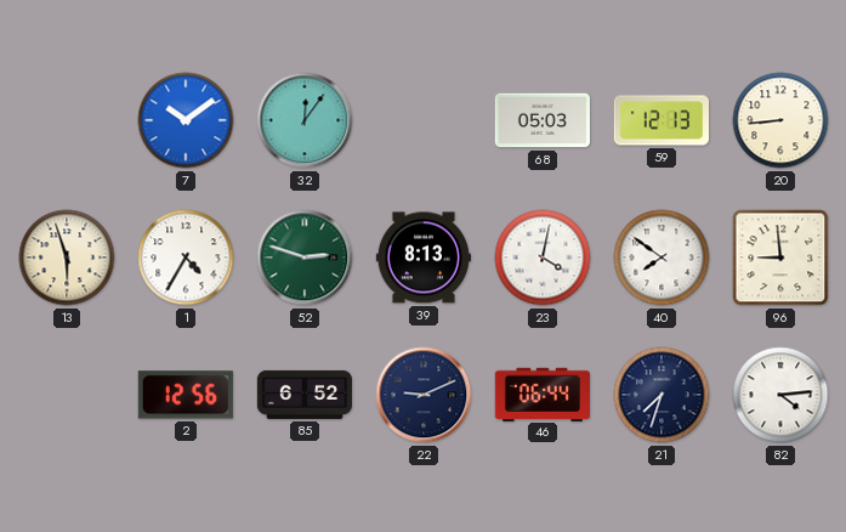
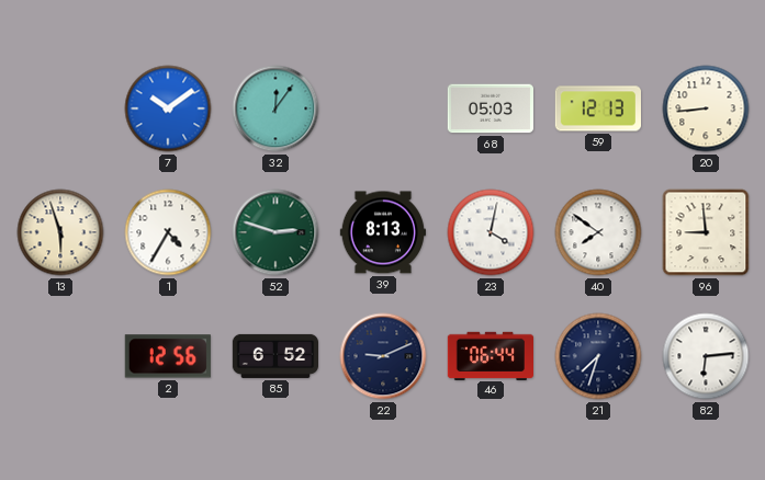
82: 4:14 -> 6:14 (706, 356)
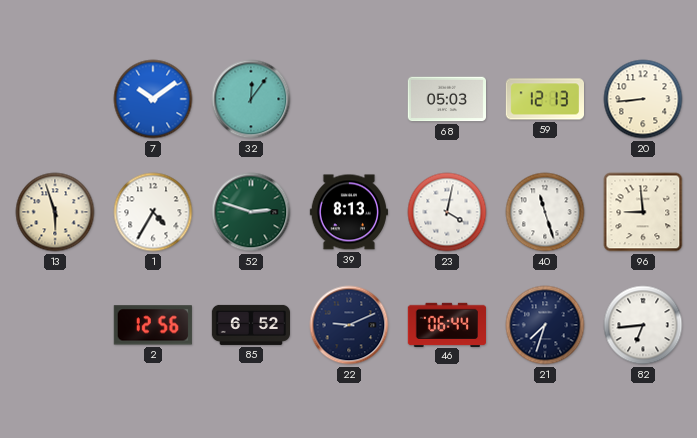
40: 7:51 -> 11:27 (545, 212)
82: 6:14 -> 6:44 (643, 325)
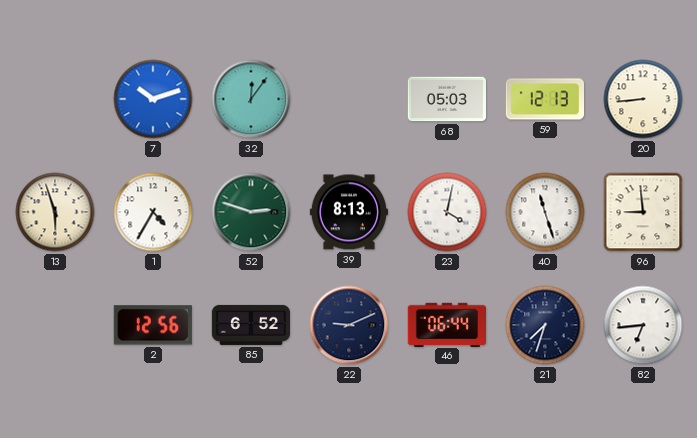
7: 10:09 -> 10:12 (153, 99)
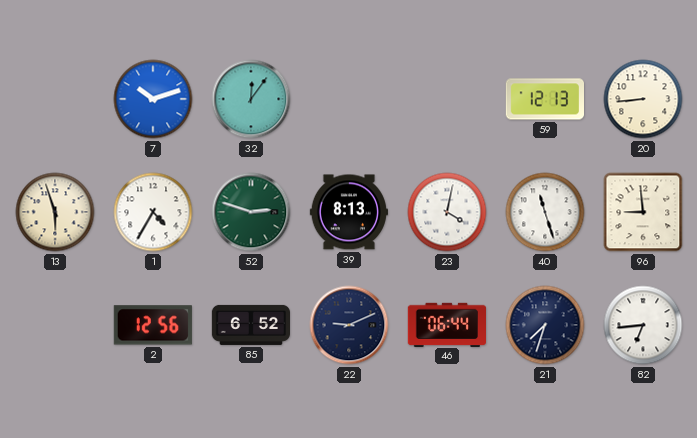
68: 05:03 -> none (446, 99)
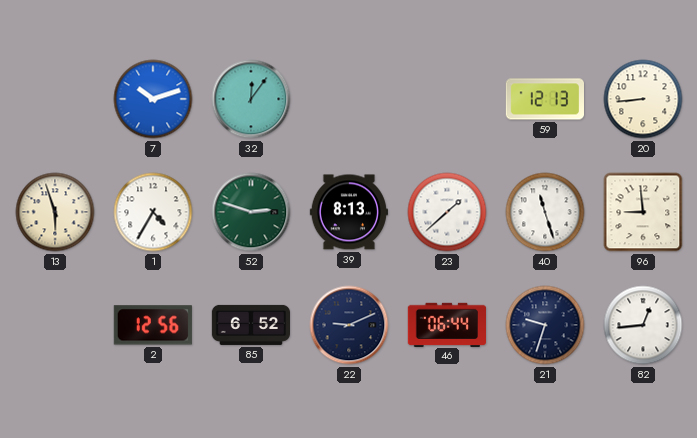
23: 4:02 -> 1:38 (447, 212)
21: 7:33 -> 9:33 (545, 325)
82: 6:44 -> 12:44 (643, 325)
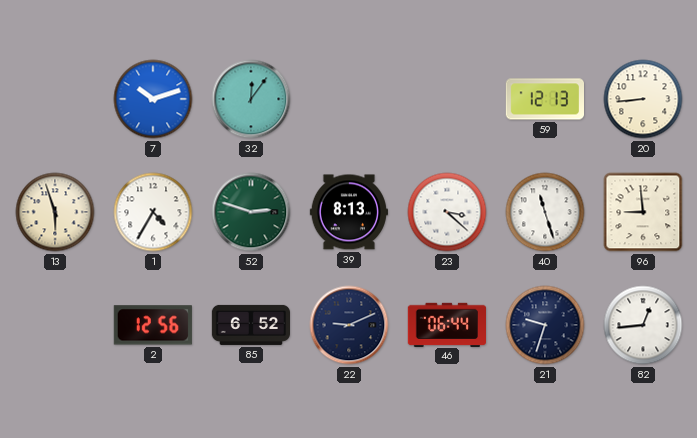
23: 1:38 -> 3:22 (447, 212)
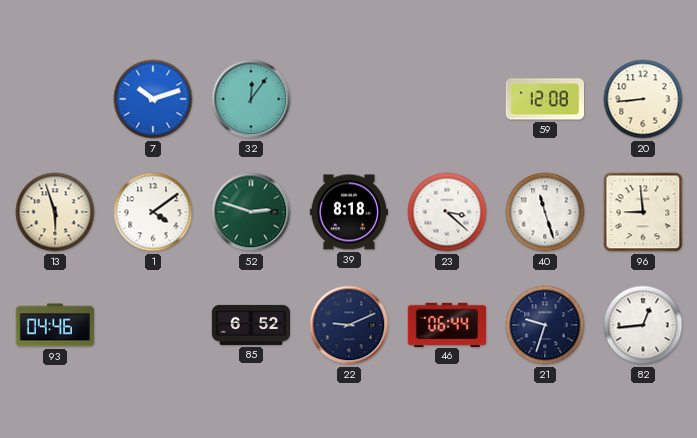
59: 12:13 -> 12:08 (544, 99)
1: 4:35 -> 4:09 (153, 212)
39: 8:13 -> 8:18 (348, 212)
93: none -> 04:46 (54, 325)
2: 12:56 -> none (153, 325)
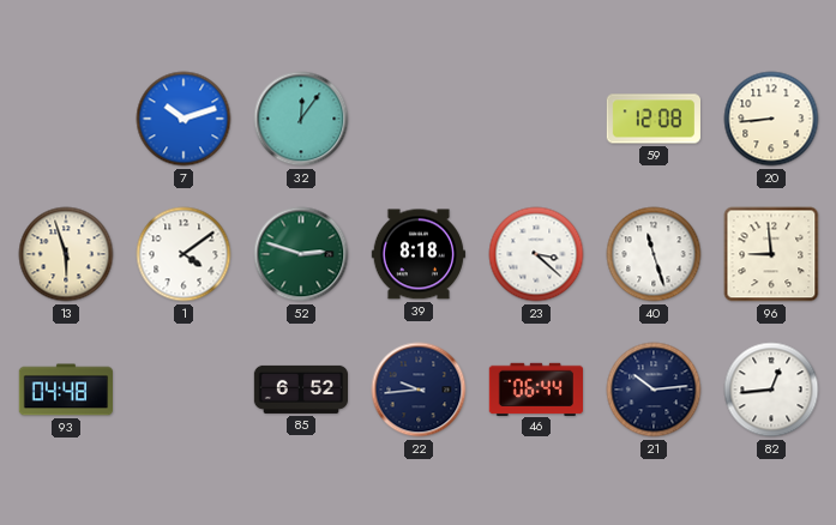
93: 04:46 -> 04:48 (65, 390)
22: 9:11 -> 9:44 (419, 390)
21: 9:33 -> 10:14 (654, 390)
